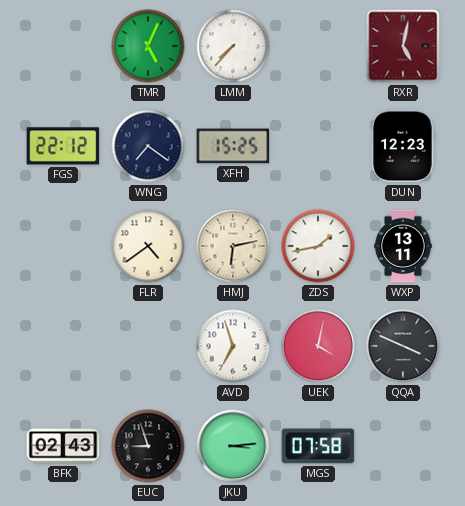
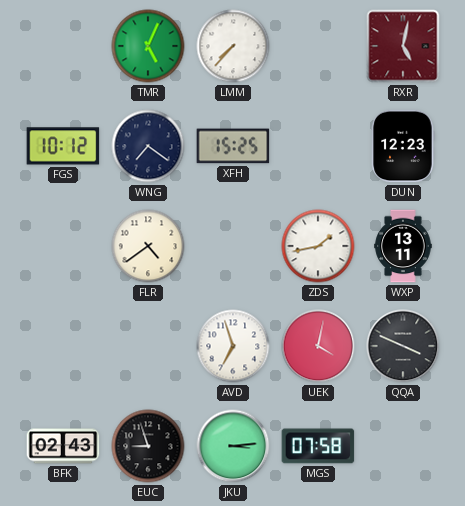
FGS: 22:12 -> 10:12 (63, 146)
HMJ: 6:13 -> none (233, 246)
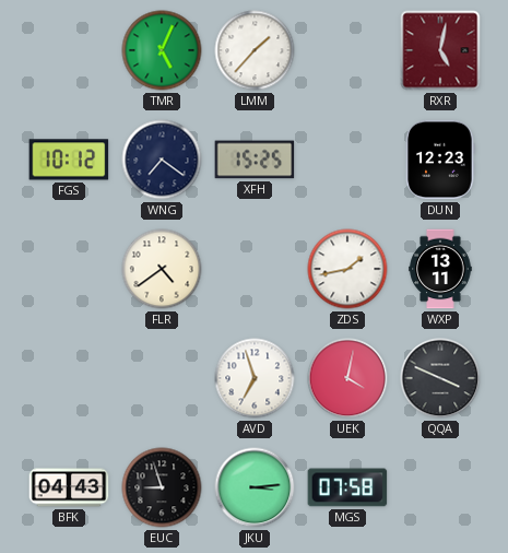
LMM: 7:37 -> 1:37 (255, 50)
BFK: 02:43 -> 04:43 (69, 487)
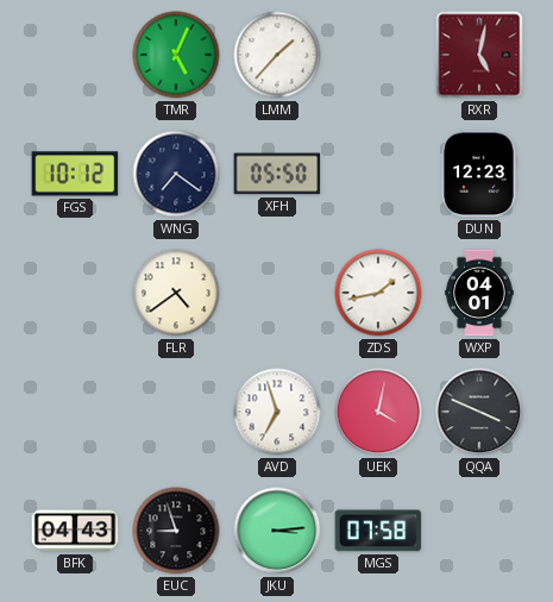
XFH: 15:25 -> 05:50 (277, 174)
WXP: 13:11 -> 04:01 (479, 293)
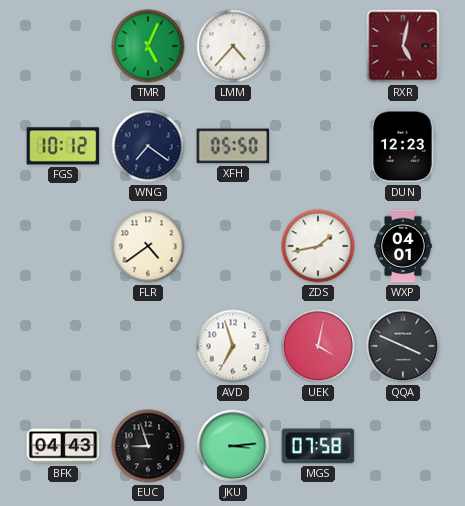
LMM: 1:37 -> 4:37 (233, 46)
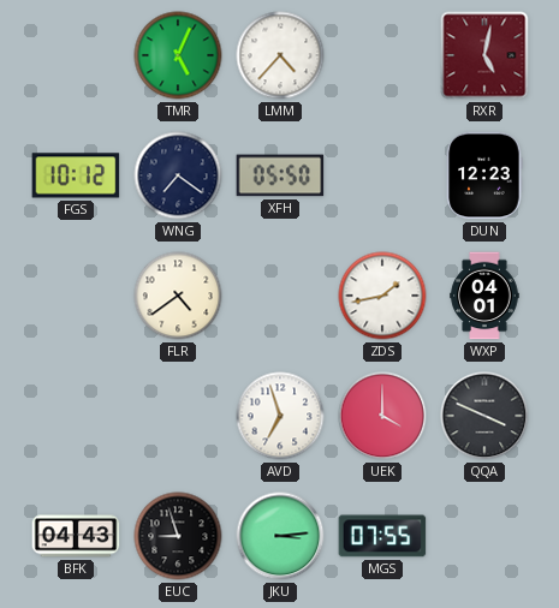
UEK: 4:02 -> 4:00 (382, 416)
MGS: 07:58 -> 07:55 (382, 536)
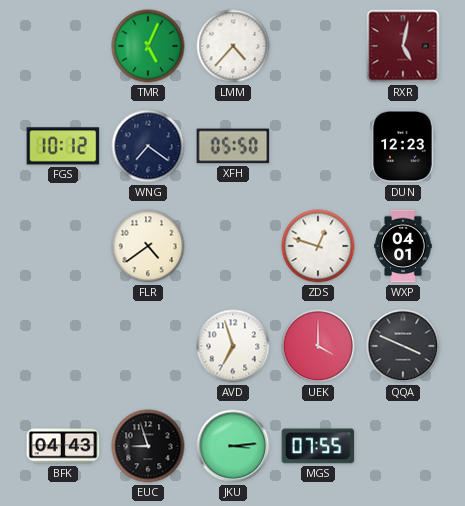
ZDS: 1:43 -> 12:48 (318, 246)
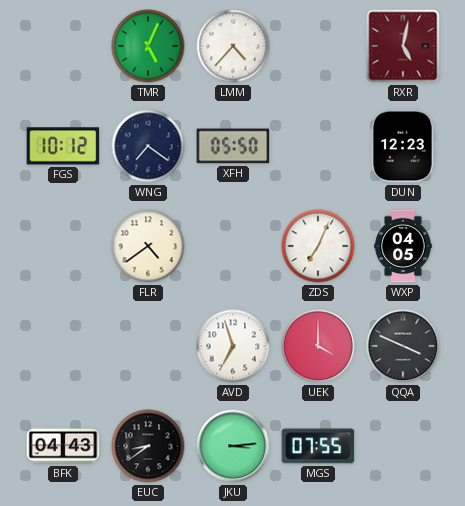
ZDS: 12:48 -> 7:04 (318, 246)
WXP: 04:01 -> 04:05 (403, 246)
EUC: 8:57 -> 8:39 (148, 446)
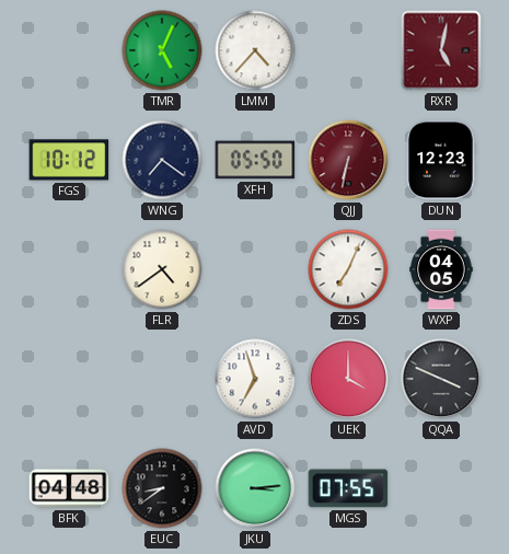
QJJ: none -> 6:32 (348, 160)
BFK: 04:43 -> 04:48 (69, 488)
